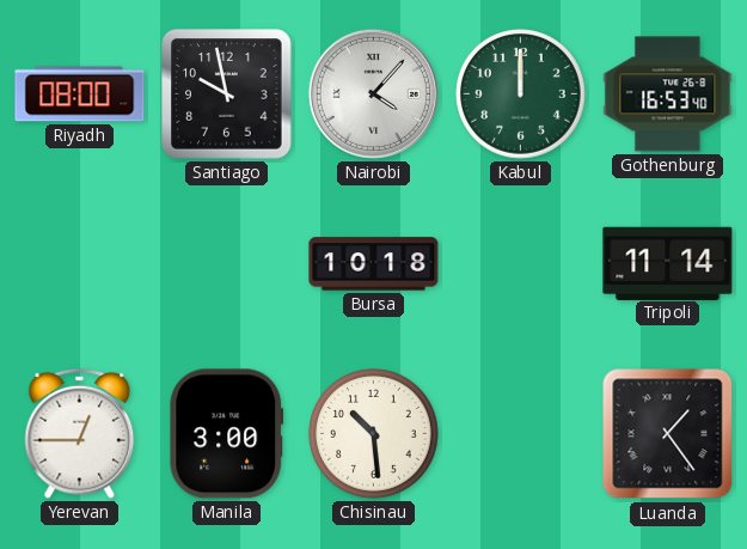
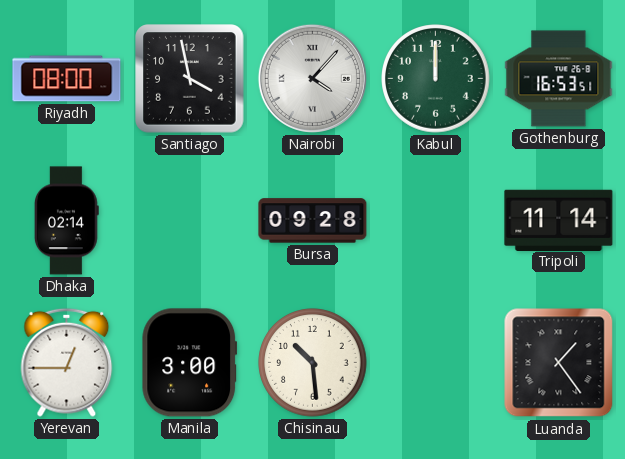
Santiago: 9:58 -> 3:58 (190, 79)
Gothenburg: 16:53:40 -> 16:53:51 (559, 79)
Dhaka: none -> 02:14 (66, 221)
Bursa: 10:18 -> 09:28 (313, 221)
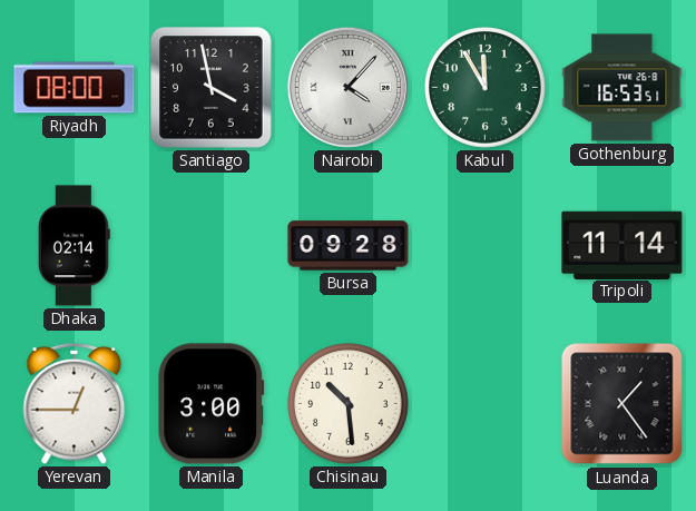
Kabul: 12:00 -> 11:55 (486, 88)
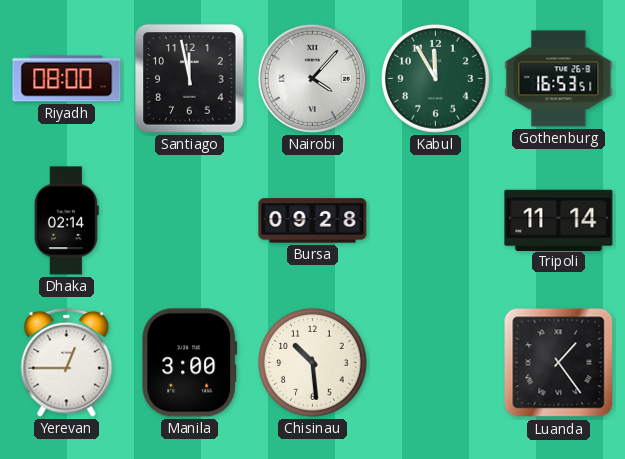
Santiago: 3:58 -> 11:58 (190, 79)
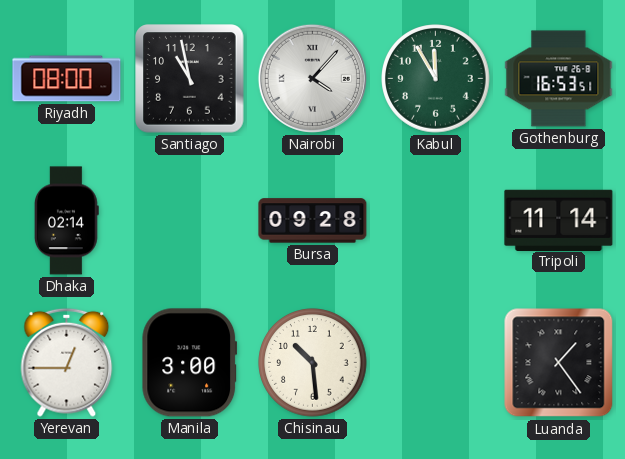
Santiago: 11:58 -> 10:58 (190, 79)
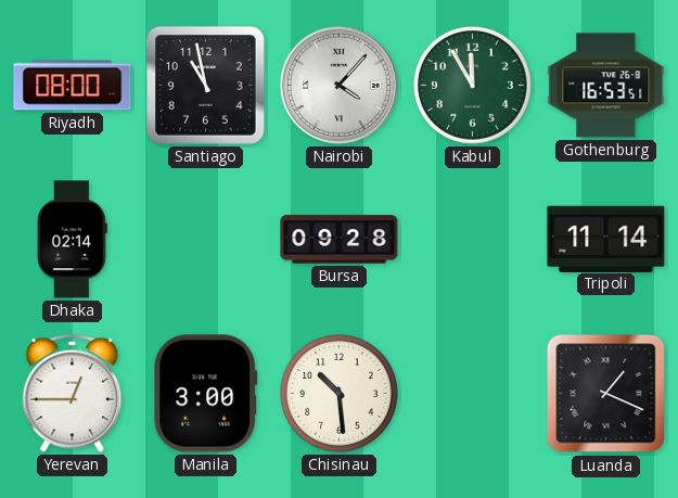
Luanda: 1:24 -> 1:19 (606, 394)
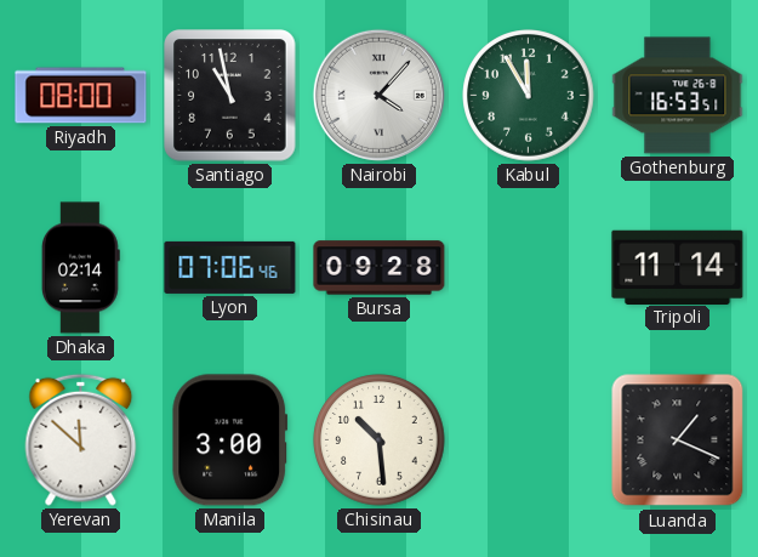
Lyon: none -> 07:06 (230, 267)
Yerevan: 12:45 -> 11:52 (81, 439)
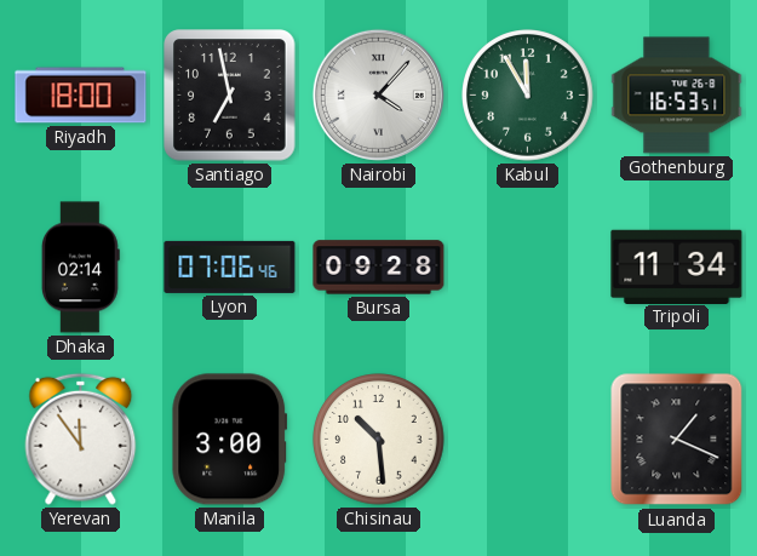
Riyadh: 08:00 -> 18:00 (81, 96)
Santiago: 10:58 -> 6:58 (230, 96)
Tripoli: 11:14 -> 11:34 (677, 266)
Yerevan: 11:52 -> 11:54 (81, 439)
